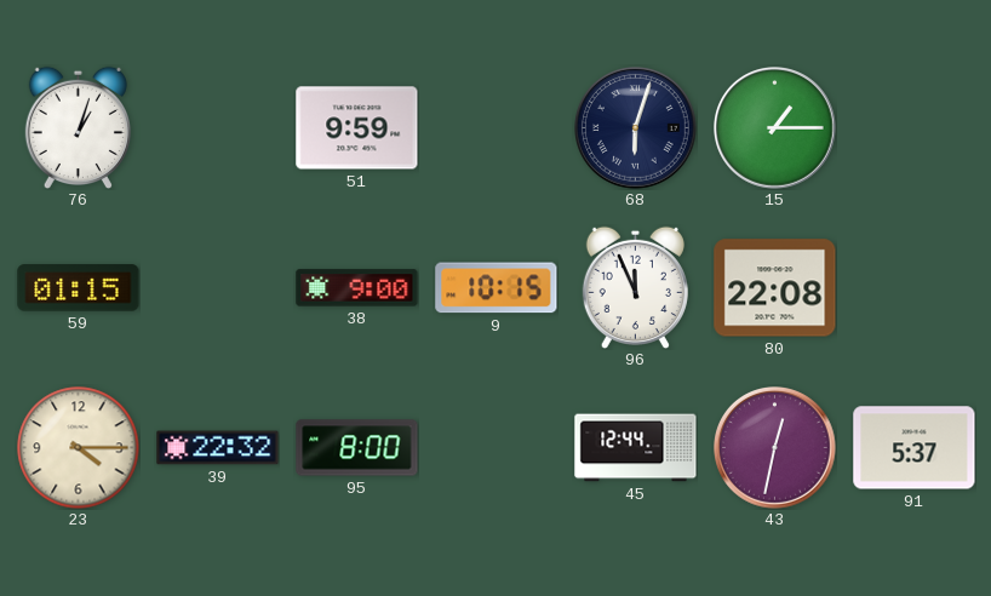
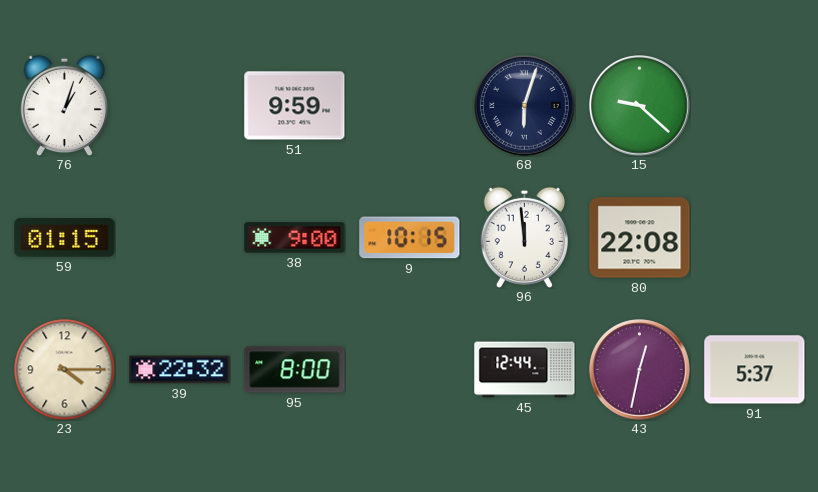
15: 1:15 -> 9:22 (640, 106)
96: 11:56 -> 11:59 (524, 237)
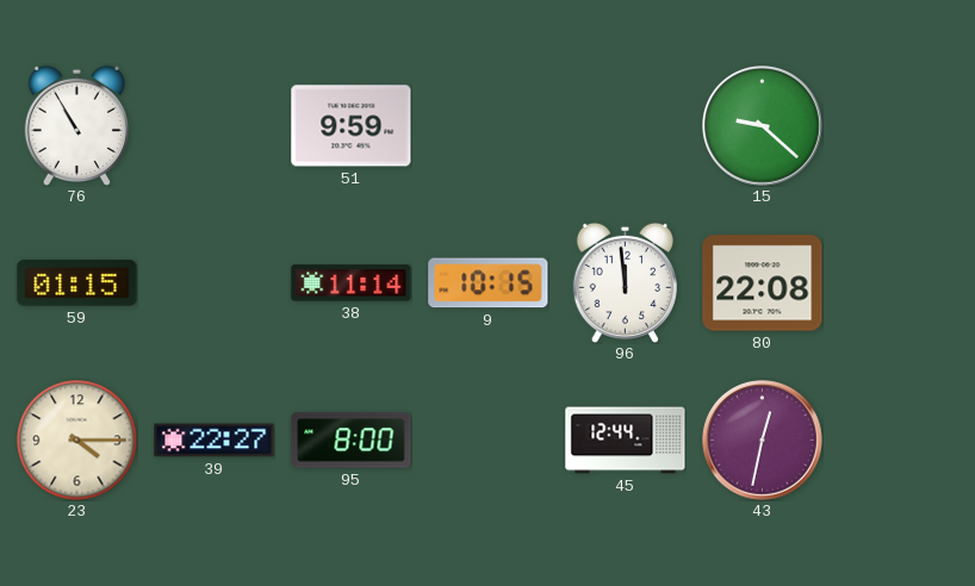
76: 1:03 -> 10:55 (76, 125)
68: 6:03 -> none (525, 106)
38: 9:00 -> 11:14 (352, 283)
39: 22:32 -> 22:27 (215, 441)
91: 5:37 -> none (755, 370)
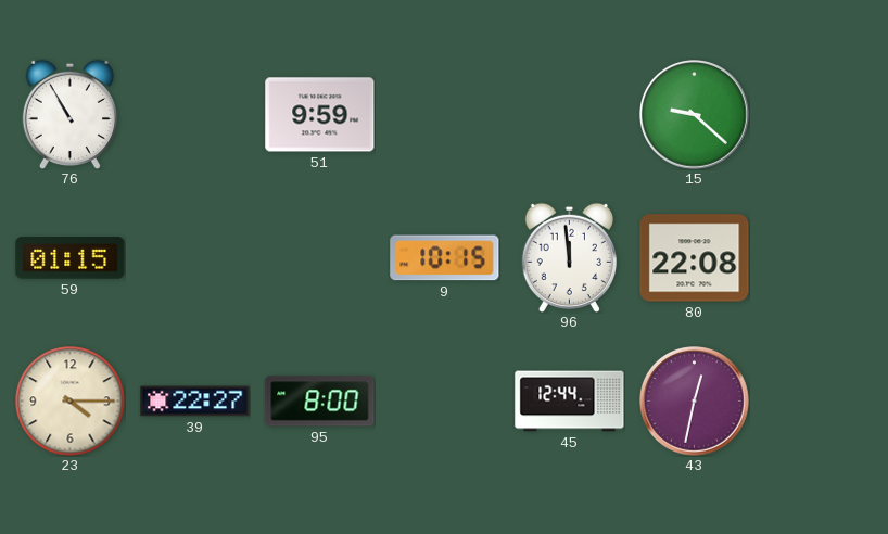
38: 11:14 -> none (352, 283)
